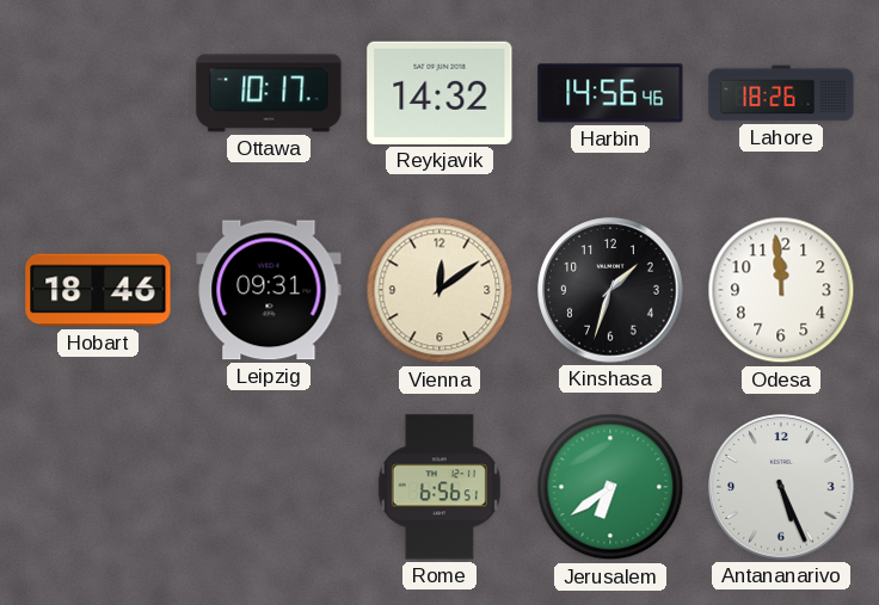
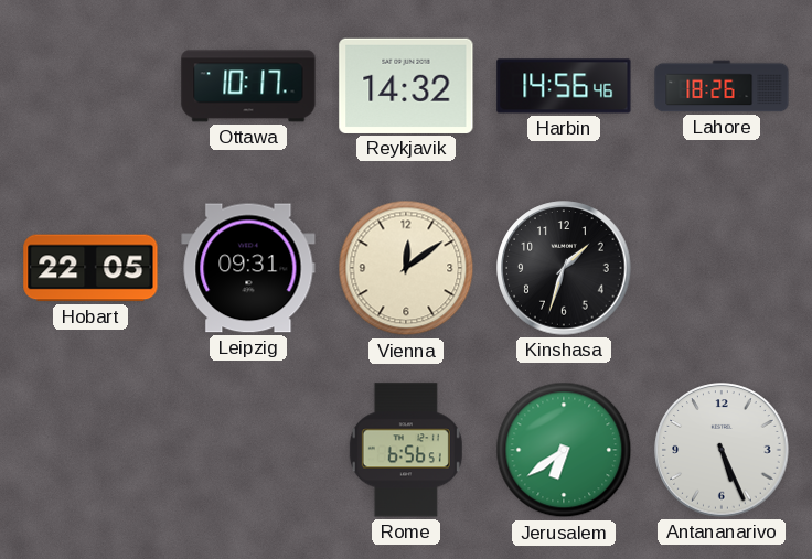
Hobart: 18:46 -> 22:05 (90, 268)
Odesa: 11:59 -> none (781, 290)
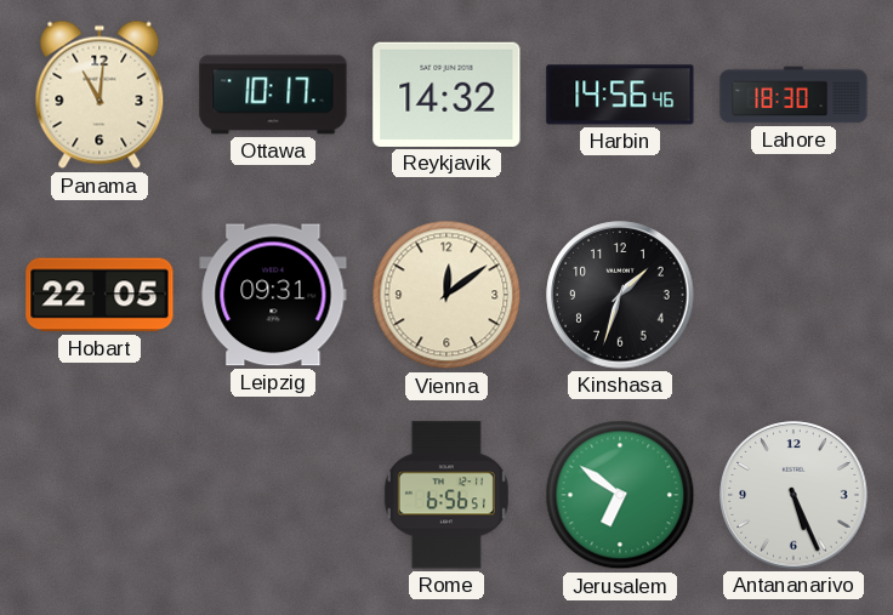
Panama: none -> 11:01 (99, 95)
Lahore: 18:26 -> 18:30 (794, 95)
Jerusalem: 6:39 -> 6:51 (620, 495)
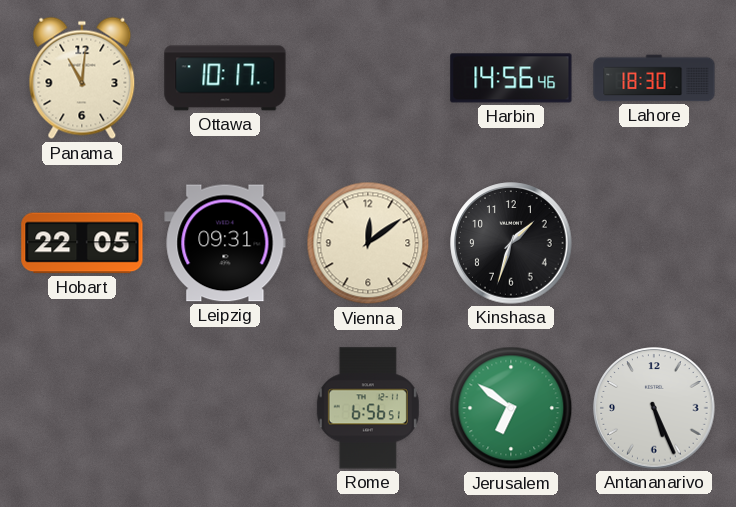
Reykjavik: 14:32 -> none (447, 95)
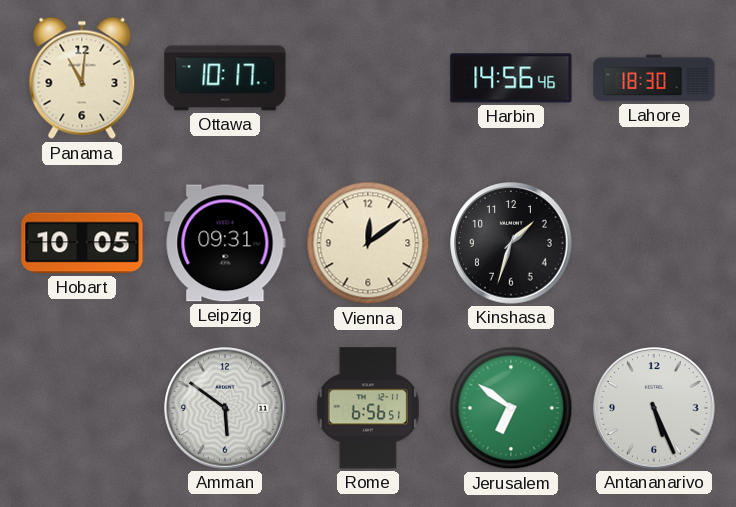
Hobart: 22:05 -> 10:05 (82, 243)
Amman: none -> 5:51 (225, 408)
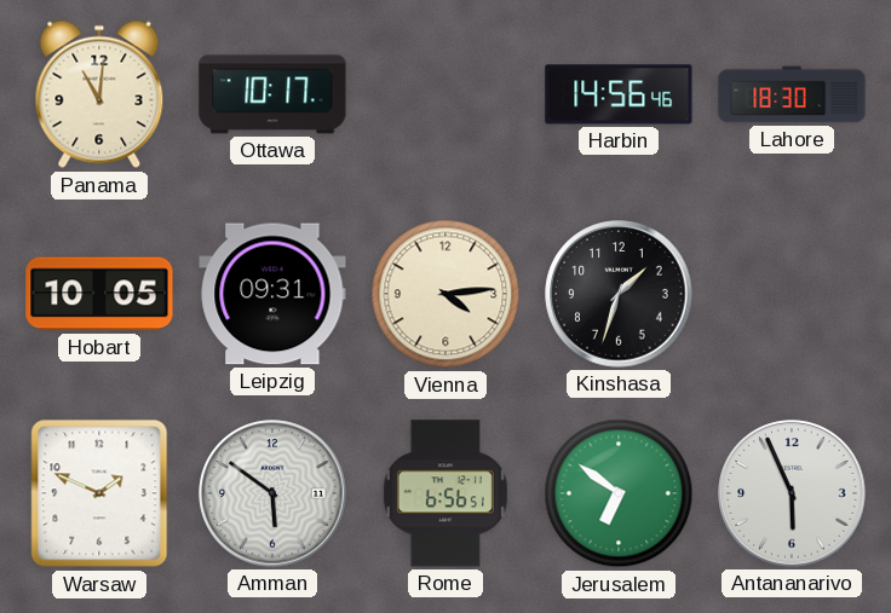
Vienna: 12:09 -> 4:14 (445, 294)
Warsaw: none -> 1:49 (99, 493)
Antananarivo: 5:26 -> 5:56 (792, 493)
